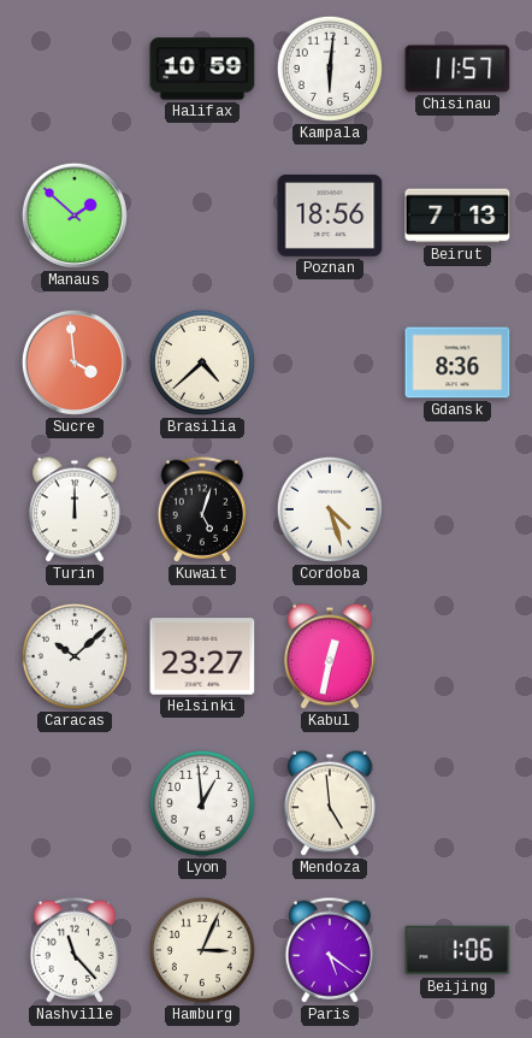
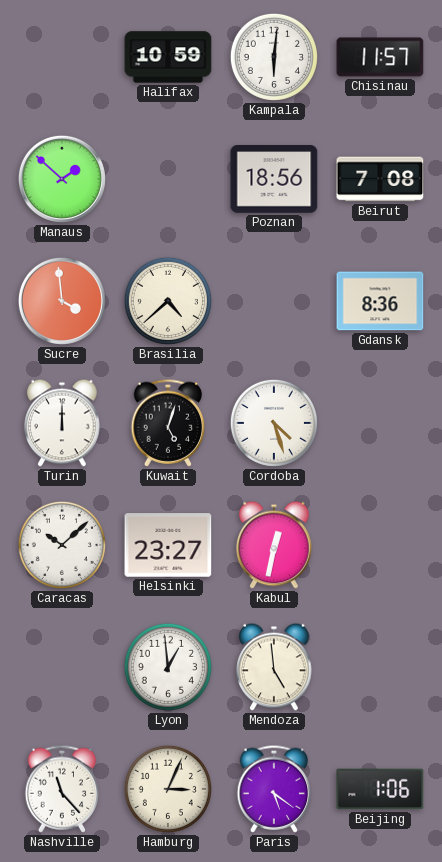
Beirut: 7:13 -> 7:08 (380, 179)
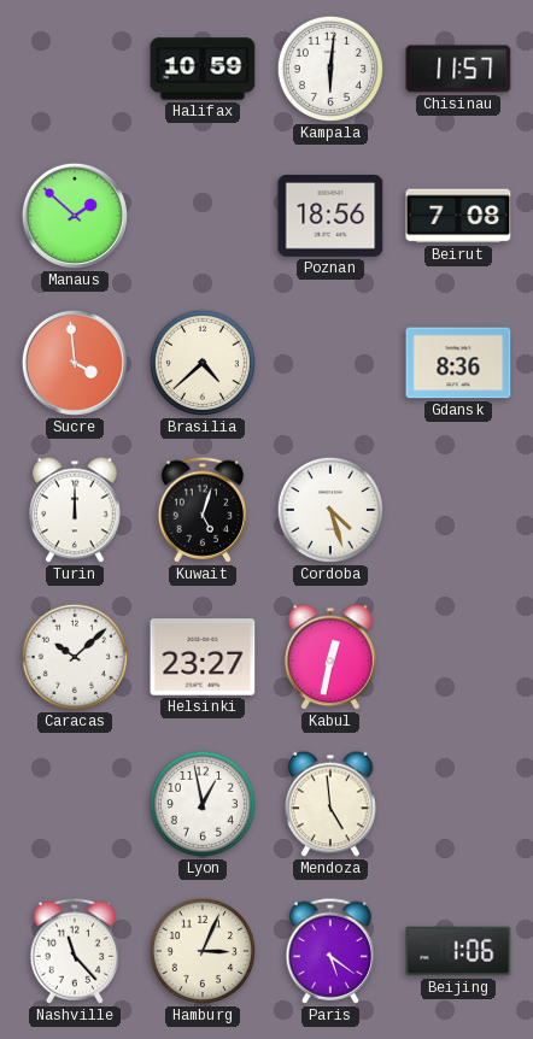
Lyon: 12:59 -> 12:58 (203, 804)
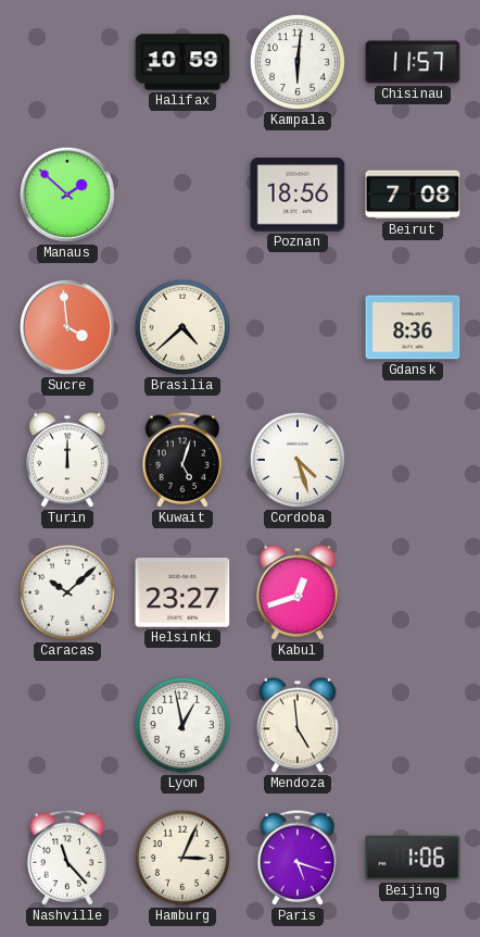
Kabul: 12:32 -> 12:42 (298, 592)
Paris: 5:21 -> 5:18 (298, 858)
